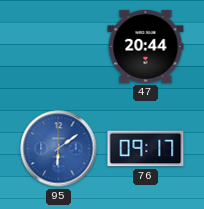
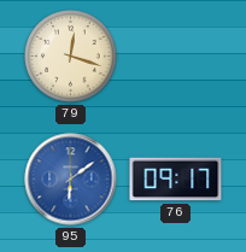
79: none -> 12:18 (71, 57)
47: 20:44 -> none (146, 46)
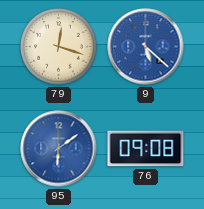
9: none -> 5:22 (146, 47)
76: 09:17 -> 09:08 (146, 149)
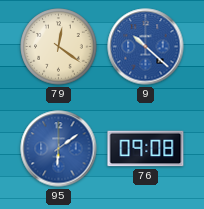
79: 12:18 -> 12:21 (59, 47)
9: 5:22 -> 10:22 (146, 47)
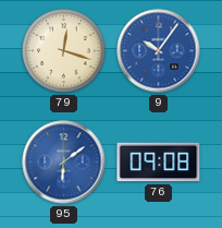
79: 12:21 -> 12:18 (64, 51)
9: 10:22 -> 10:06 (159, 51)
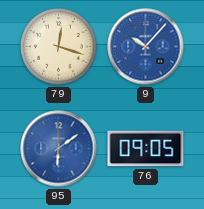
9: 10:06 -> 10:07 (146, 47)
76: 09:08 -> 09:05 (146, 149)
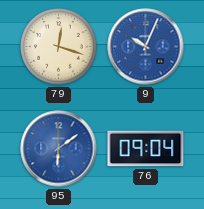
9: 10:07 -> 10:04 (146, 47)
76: 09:05 -> 09:04 (146, 149)
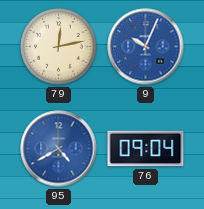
79: 12:18 -> 12:13 (59, 47)
95: 6:09 -> 4:40 (59, 149)
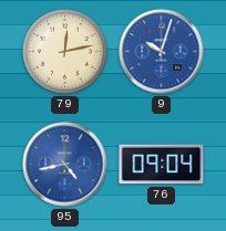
9: 10:04 -> 10:03 (162, 52)
95: 4:40 -> 4:43 (65, 165)
